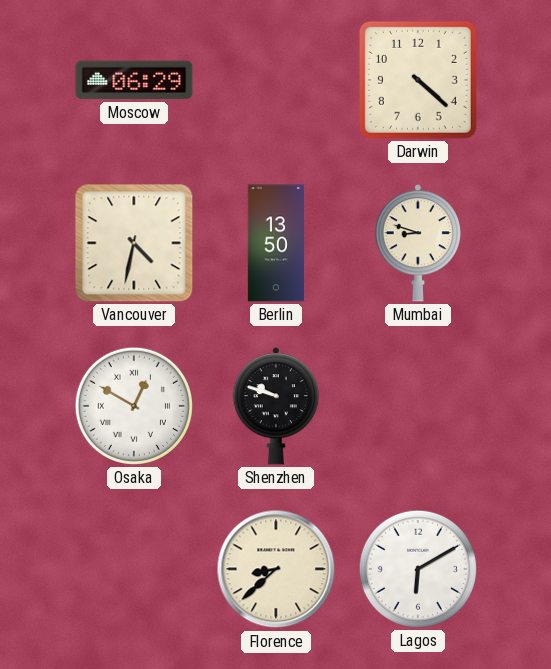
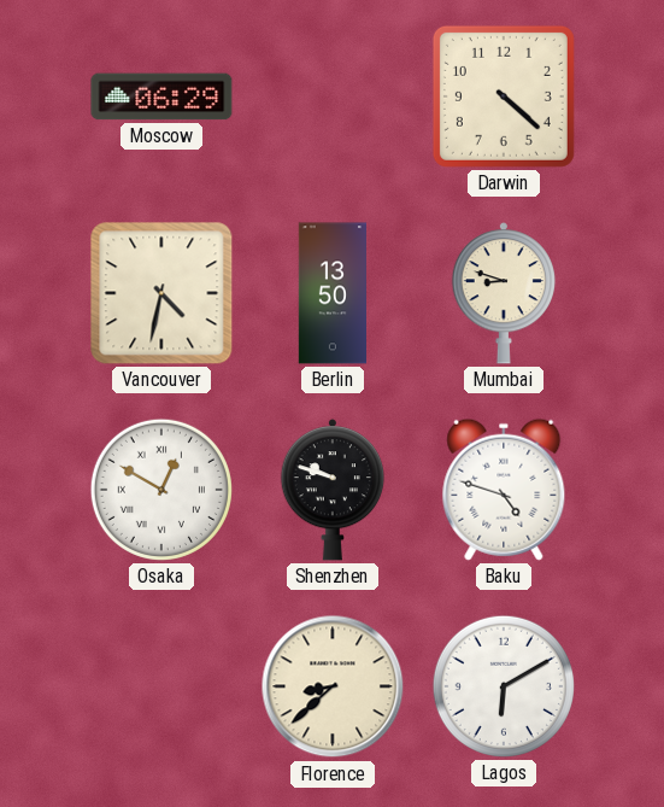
Baku: none -> 4:48 (504, 490)
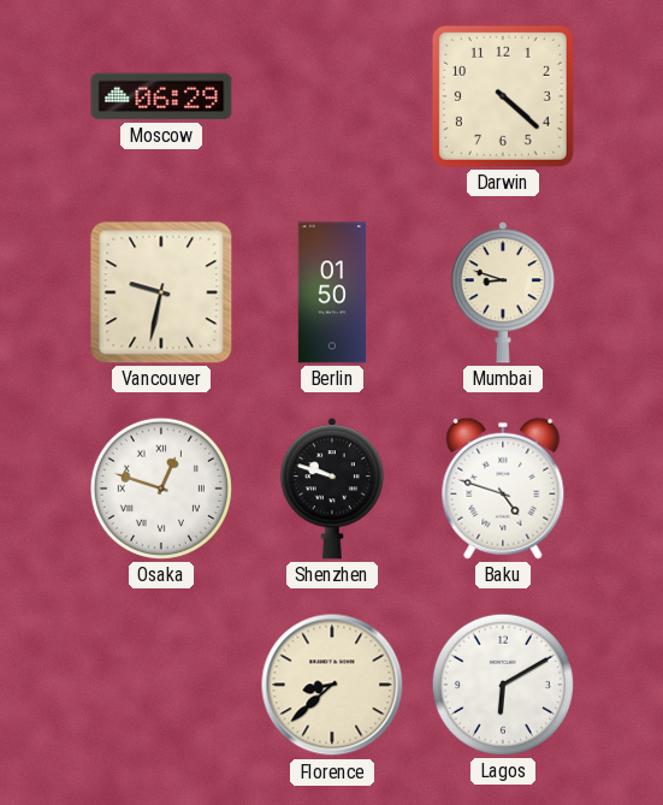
Vancouver: 4:32 -> 9:32 (161, 292)
Berlin: 13:50 -> 01:50 (331, 292)
Osaka: 12:50 -> 12:48 (161, 489)
